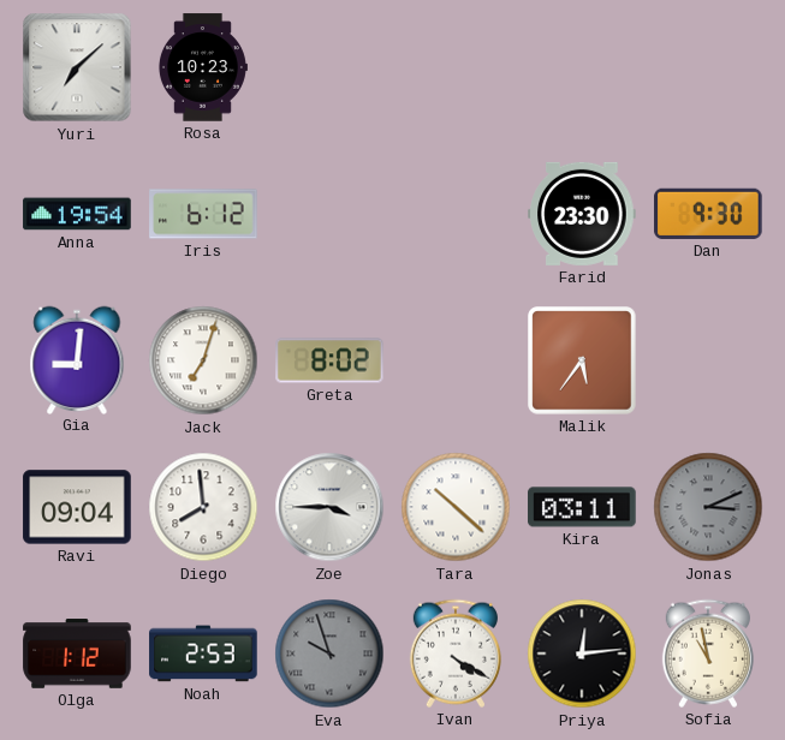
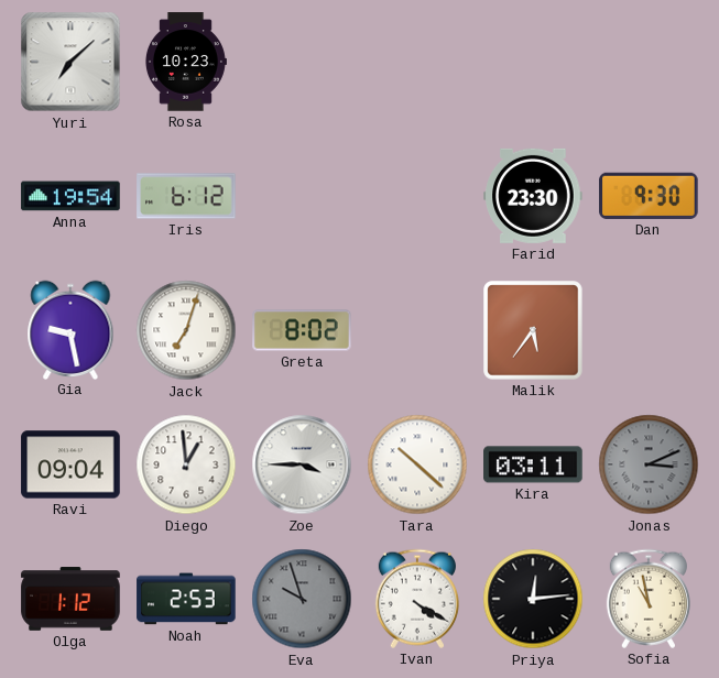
Gia: 9:01 -> 9:28 (70, 329)
Diego: 7:59 -> 12:59 (186, 464)
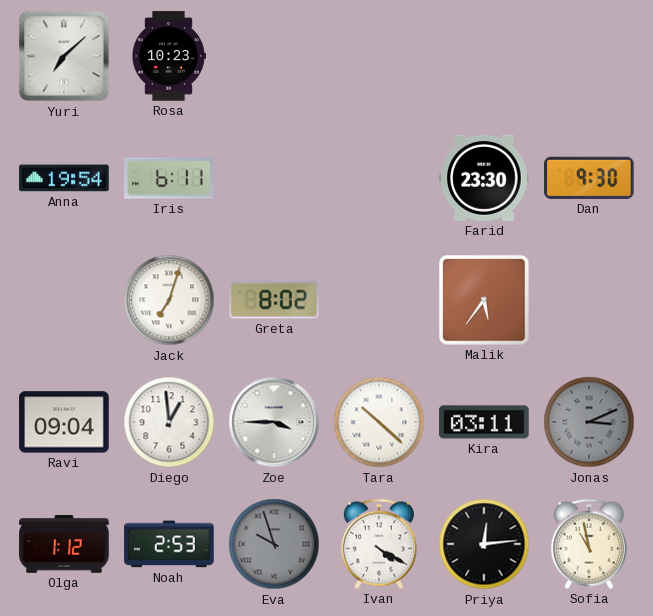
Iris: 6:12 -> 6:11 (169, 178)
Gia: 9:28 -> none (70, 329)
